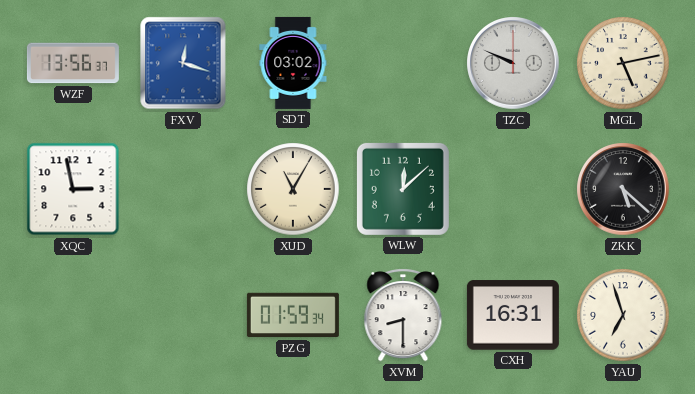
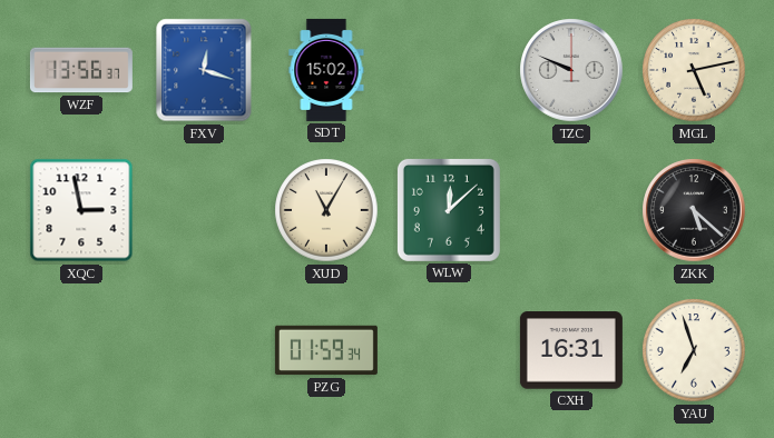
SDT: 03:02 -> 15:02 (326, 70)
XVM: 8:30 -> none (403, 315)
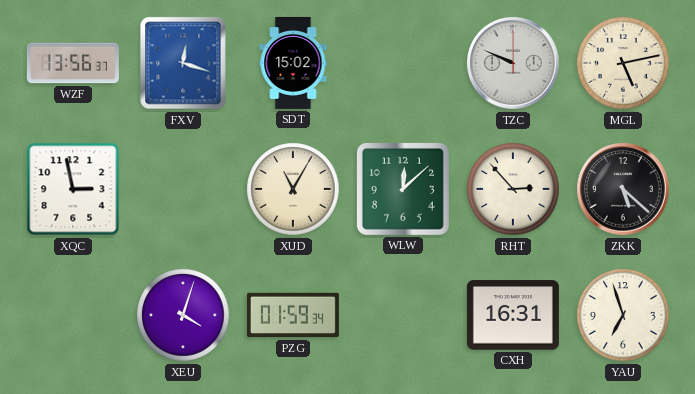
RHT: none -> 2:53 (513, 189)
XEU: none -> 4:03 (183, 315)
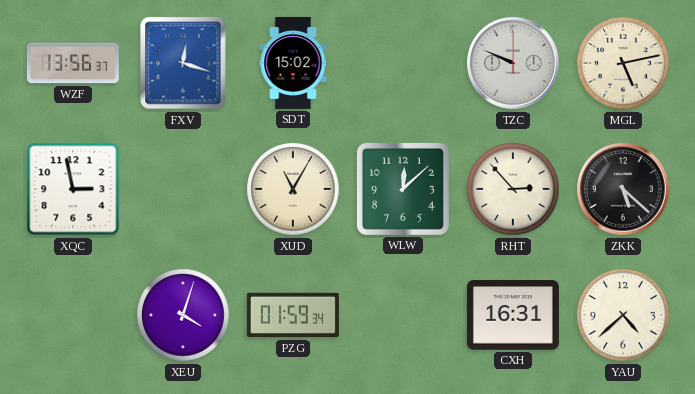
YAU: 6:57 -> 4:38 (623, 315)
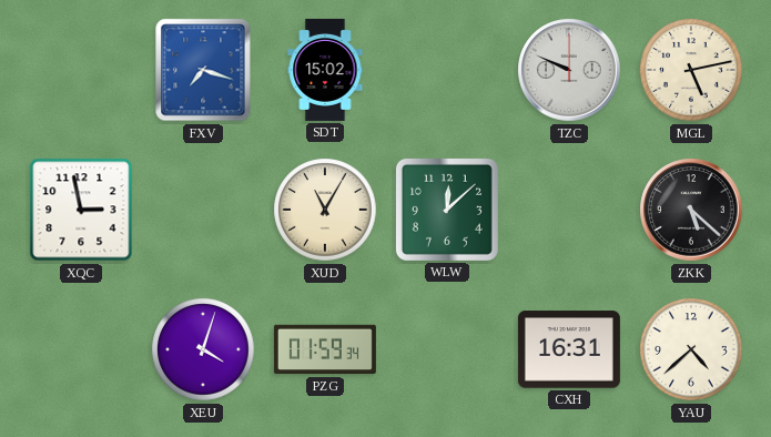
WZF: 13:56 -> none (73, 63)
FXV: 12:18 -> 7:18 (203, 70)
RHT: 2:53 -> none (513, 189)
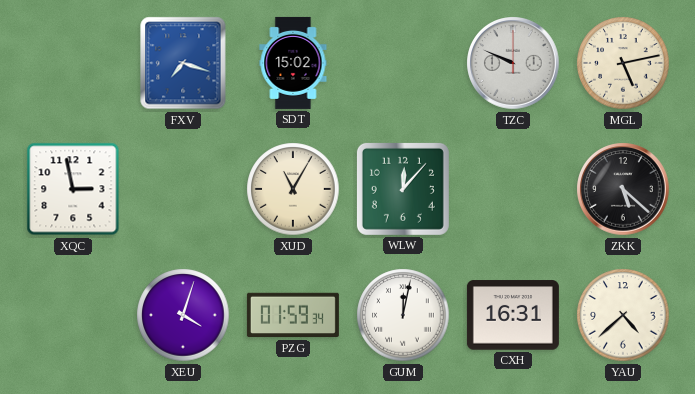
WLW: 12:08 -> 12:07 (403, 189)
GUM: none -> 12:02 (403, 315)
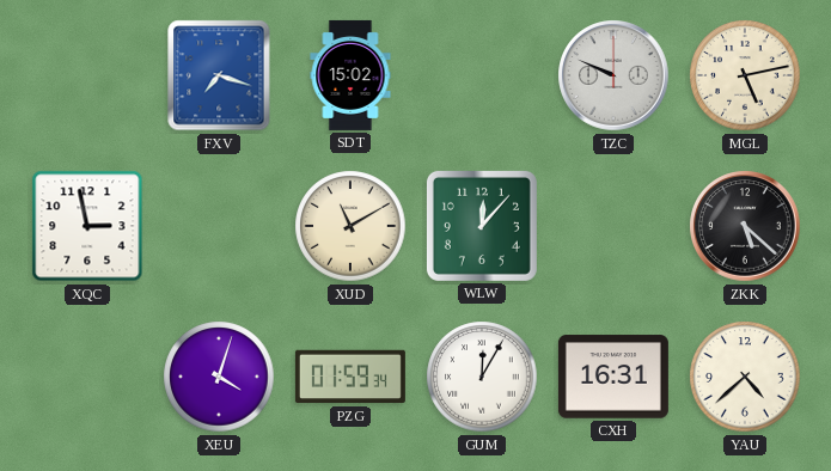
XUD: 11:05 -> 11:10 (350, 226)
GUM: 12:02 -> 12:05 (482, 377)
